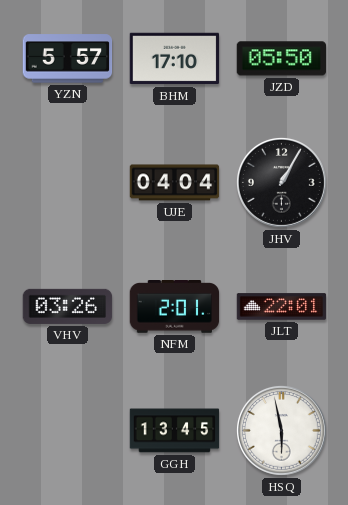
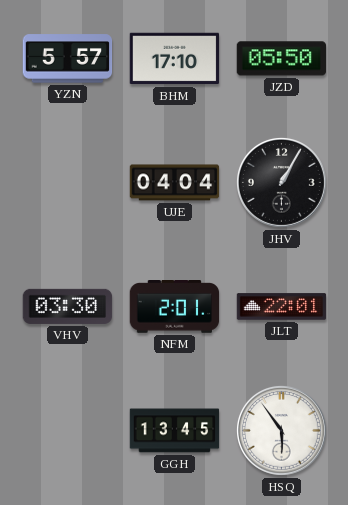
VHV: 03:26 -> 03:30 (68, 306)
HSQ: 5:58 -> 5:54 (281, 430)
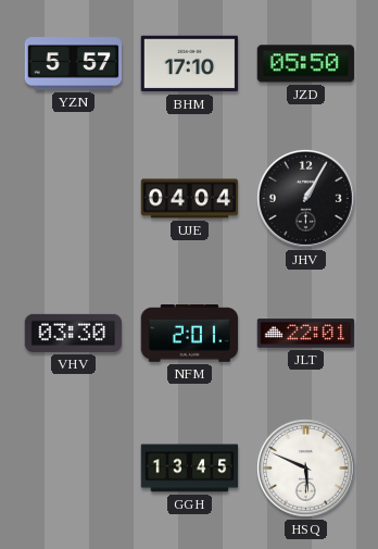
HSQ: 5:54 -> 5:49 (305, 467)
